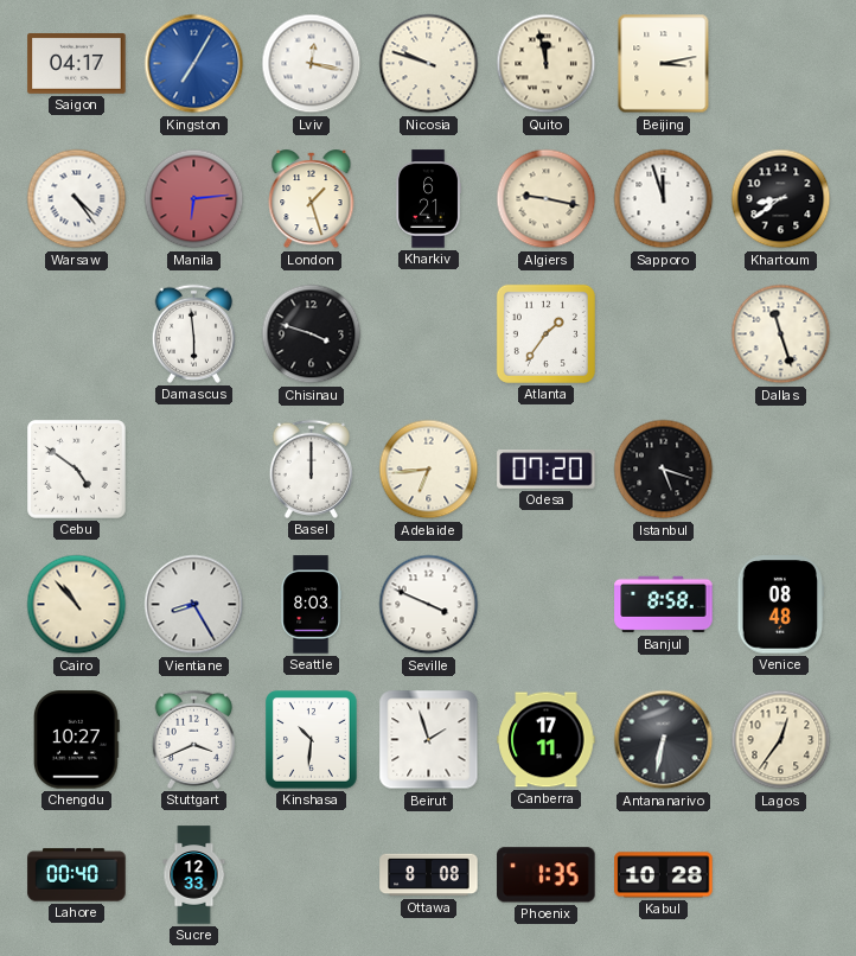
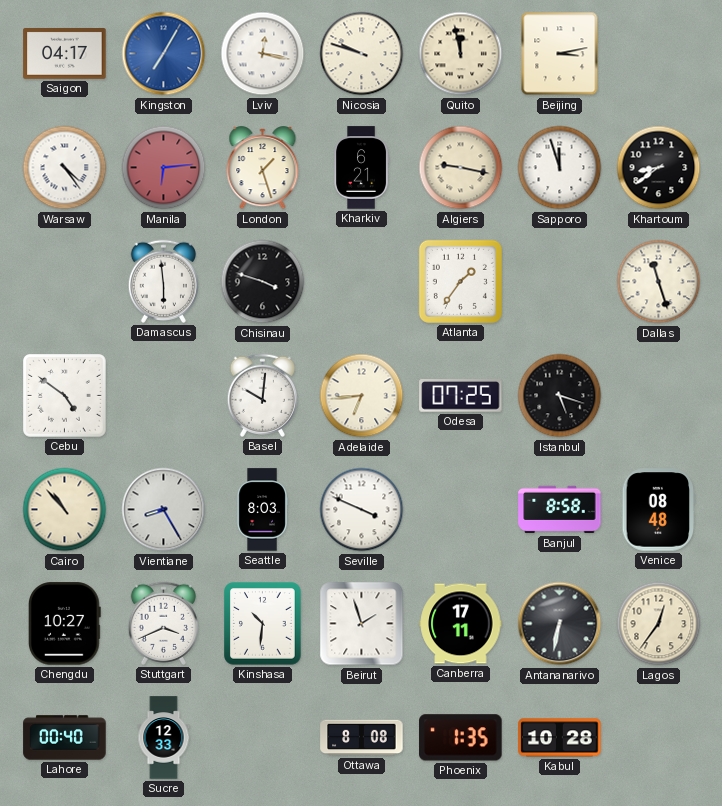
Basel: 12:00 -> 10:01 (262, 395)
Odesa: 07:20 -> 07:25 (461, 396)
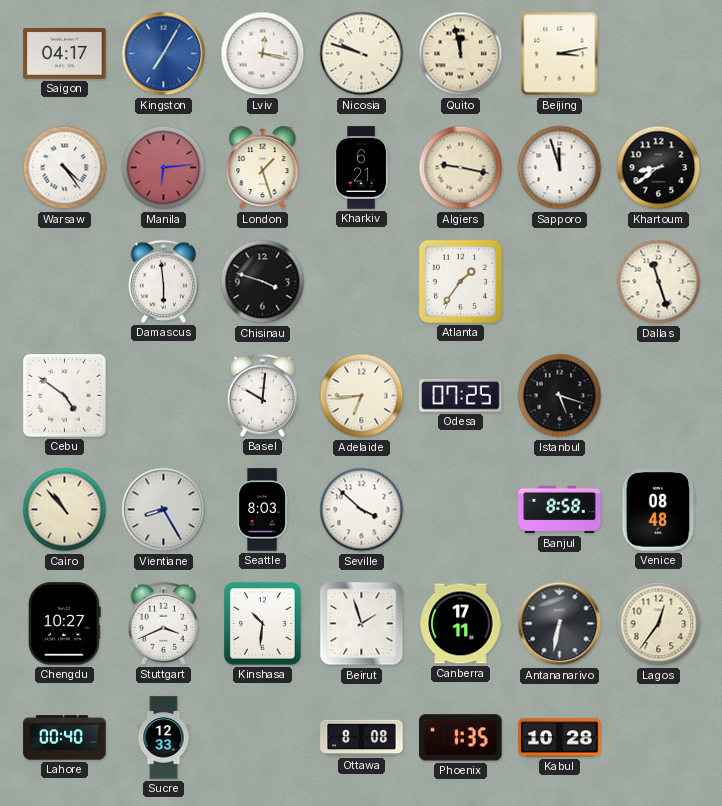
Seville: 3:49 -> 3:52 (362, 510)
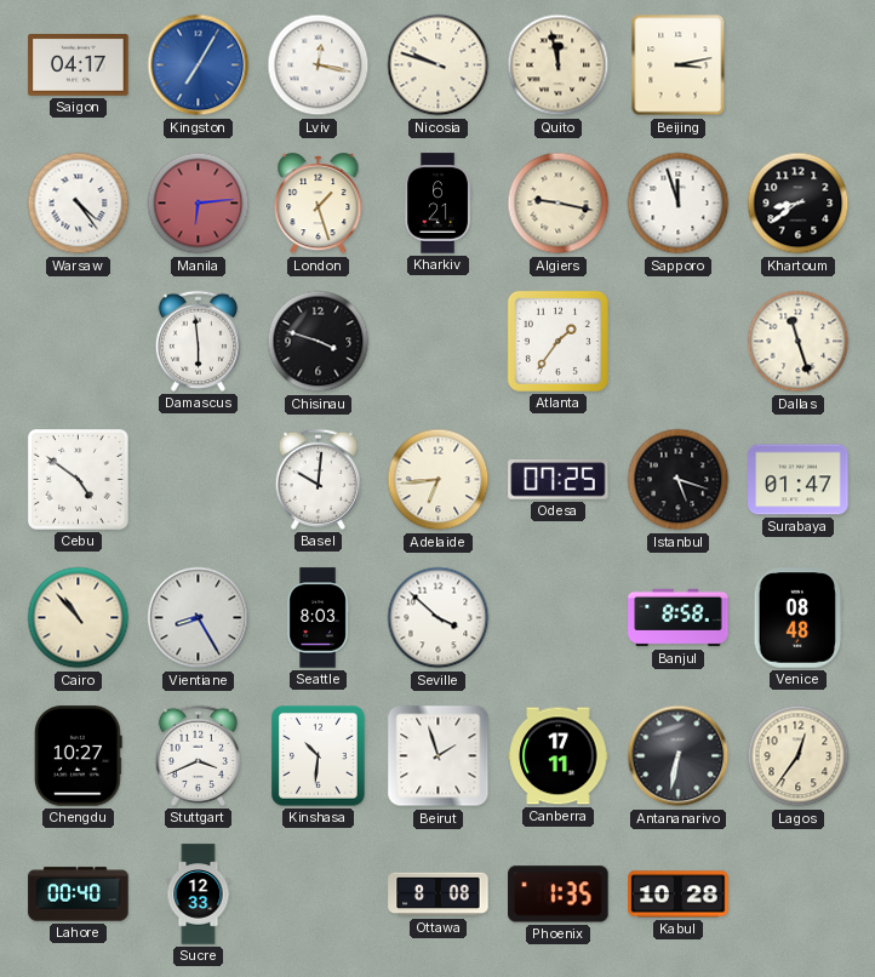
Surabaya: none -> 01:47 (799, 480)
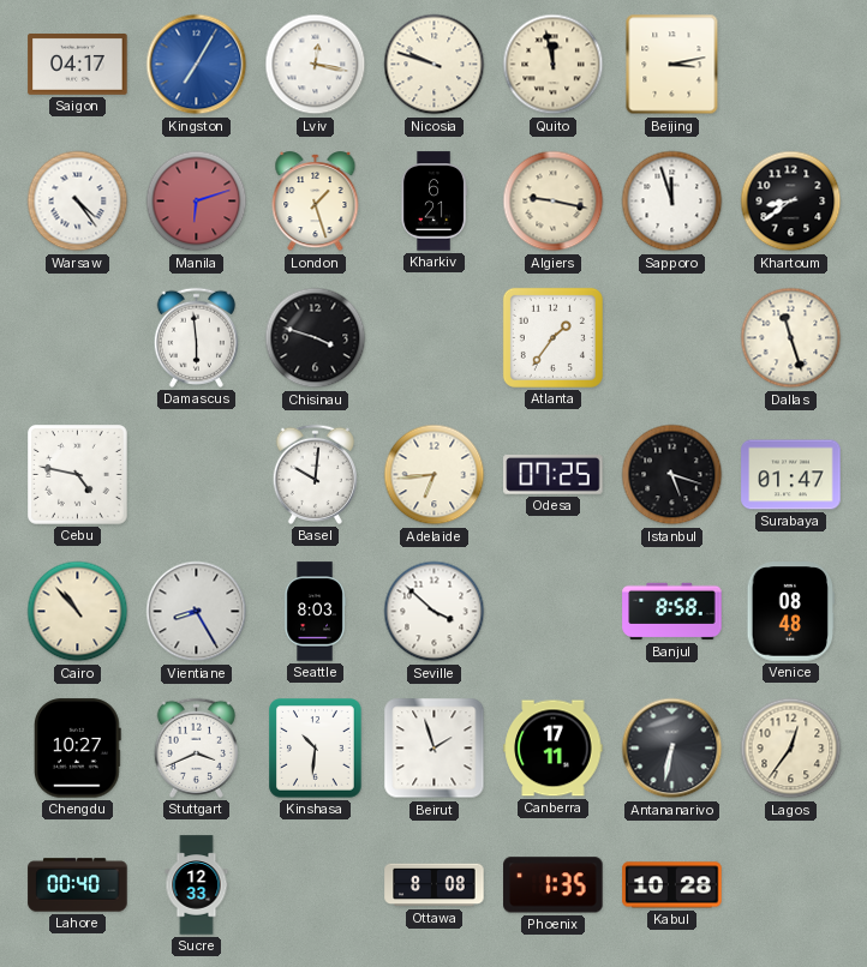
Manila: 6:14 -> 6:12 (197, 202)
Cebu: 4:51 -> 4:47 (78, 475)
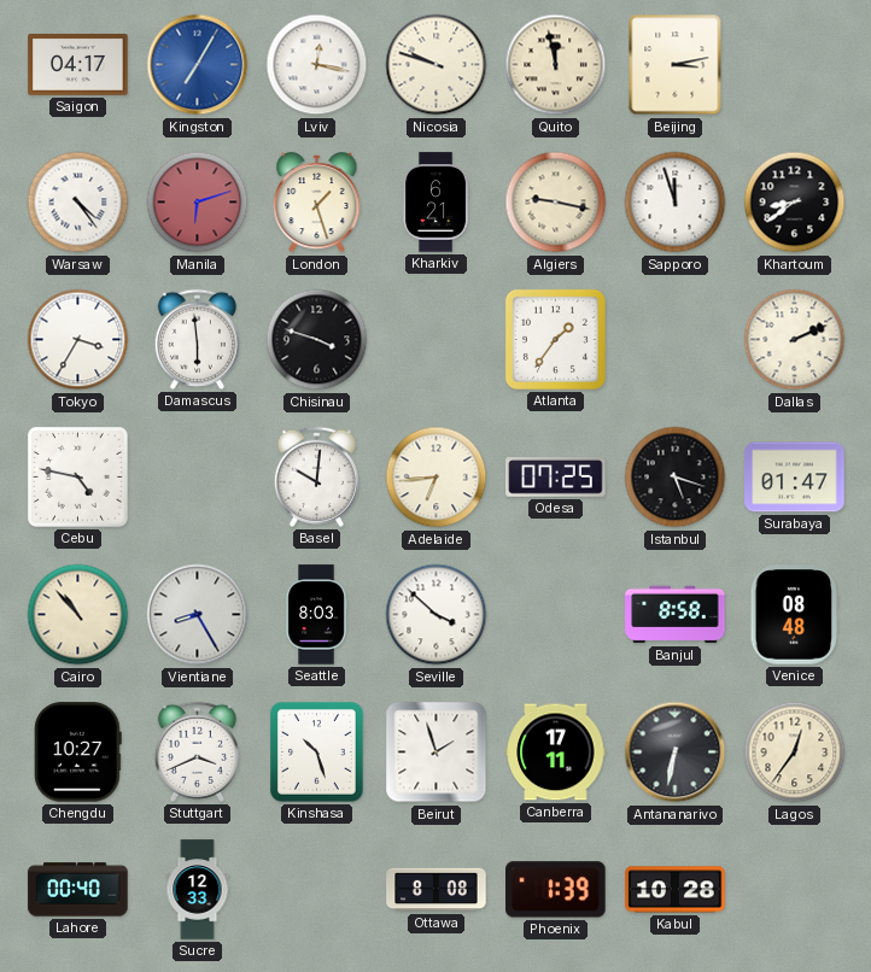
Tokyo: none -> 3:35 (78, 340)
Dallas: 11:27 -> 2:11 (795, 340)
Kinshasa: 10:31 -> 10:27 (317, 753)
Phoenix: 1:35 -> 1:39 (556, 890)
